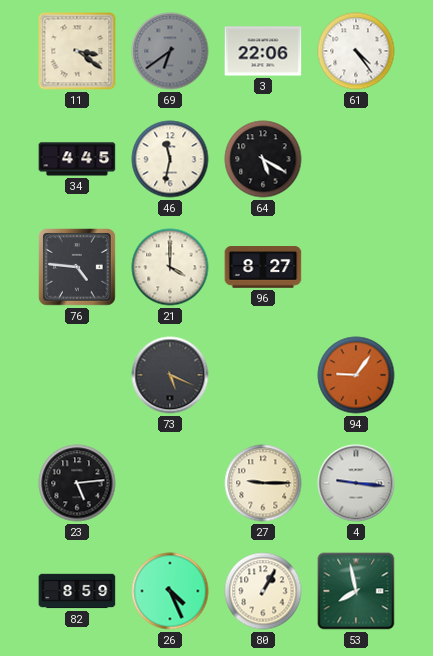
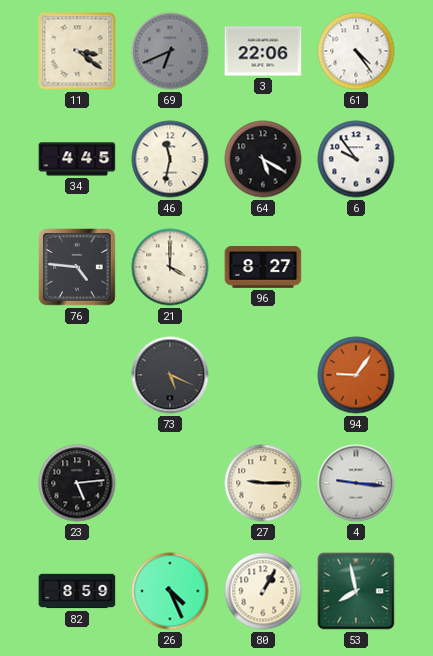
69: 6:39 -> 6:41 (170, 51)
6: none -> 9:54 (356, 159)
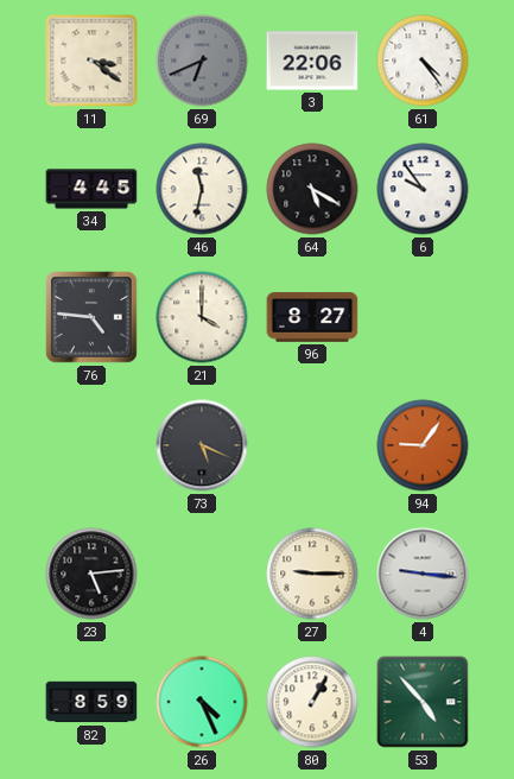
53: 7:58 -> 4:53 (423, 702)
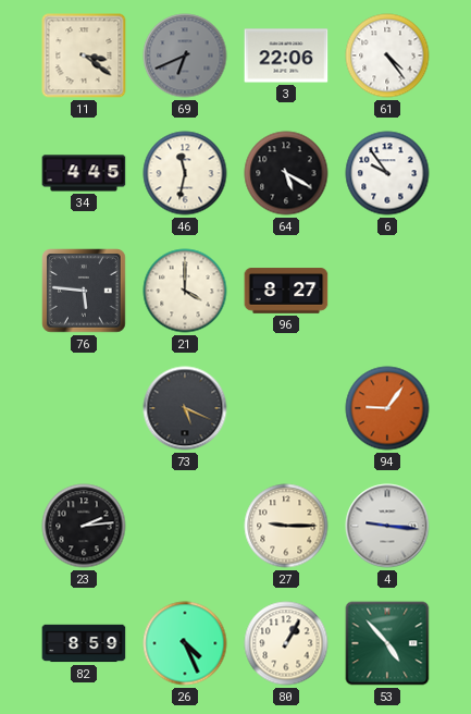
76: 4:46 -> 5:46 (84, 291)
23: 5:14 -> 2:14 (84, 526)
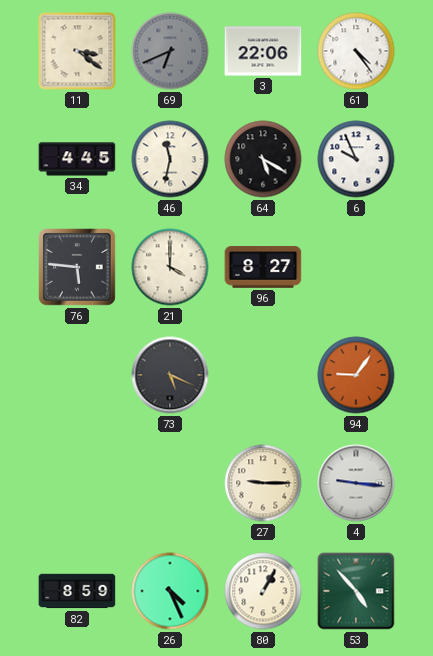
6: 9:54 -> 9:56 (356, 159)
23: 2:14 -> none (84, 526)
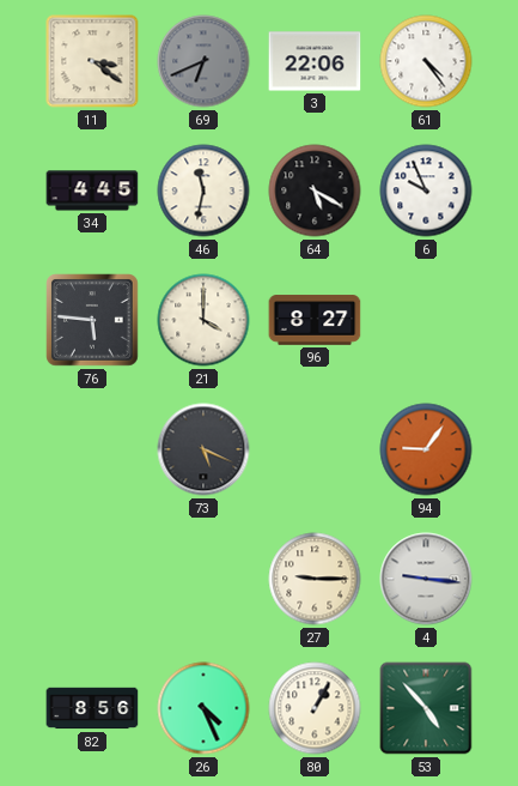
82: 8:59 -> 8:56 (92, 708)
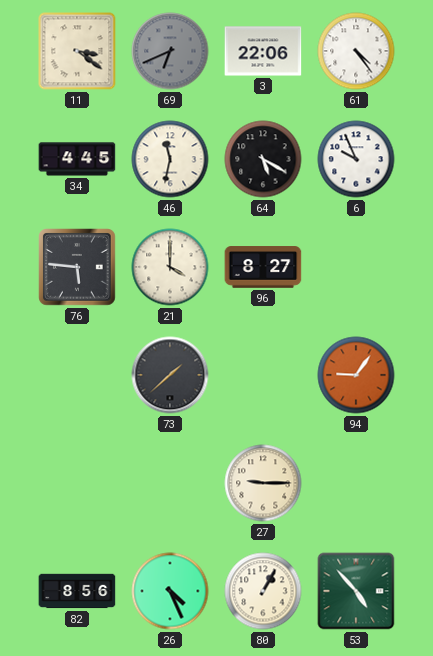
73: 5:19 -> 1:38 (170, 375)
4: 9:16 -> none (426, 579)
